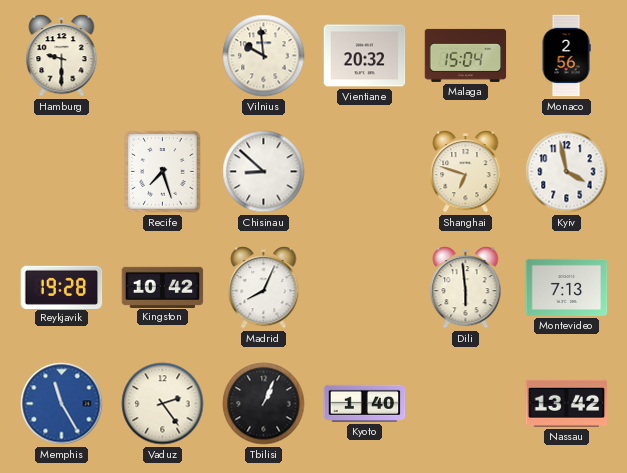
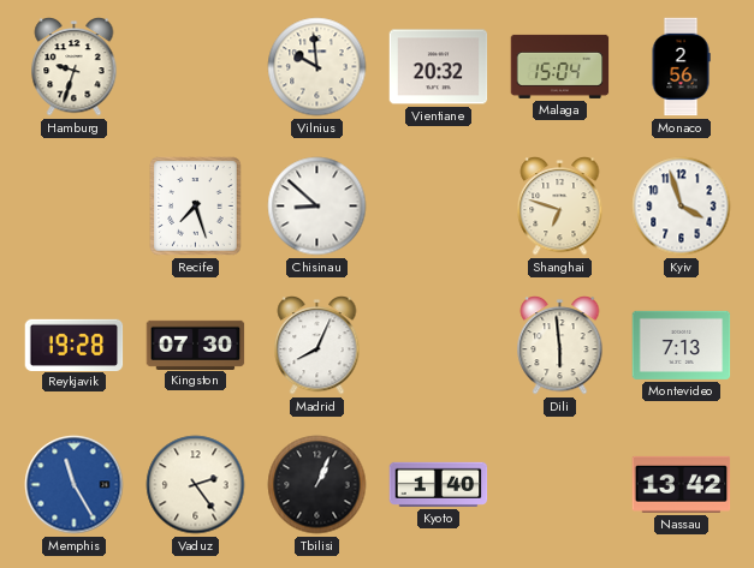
Hamburg: 9:30 -> 9:33 (75, 67)
Kyiv: 3:58 -> 3:57 (682, 207)
Kingston: 10:42 -> 07:30 (196, 345)
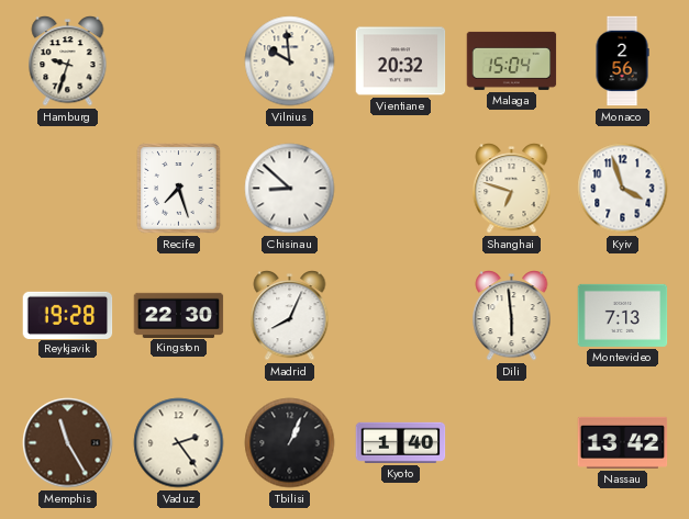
Kingston: 07:30 -> 22:30 (179, 315)
Memphis dial: blue -> brown (68, 443)
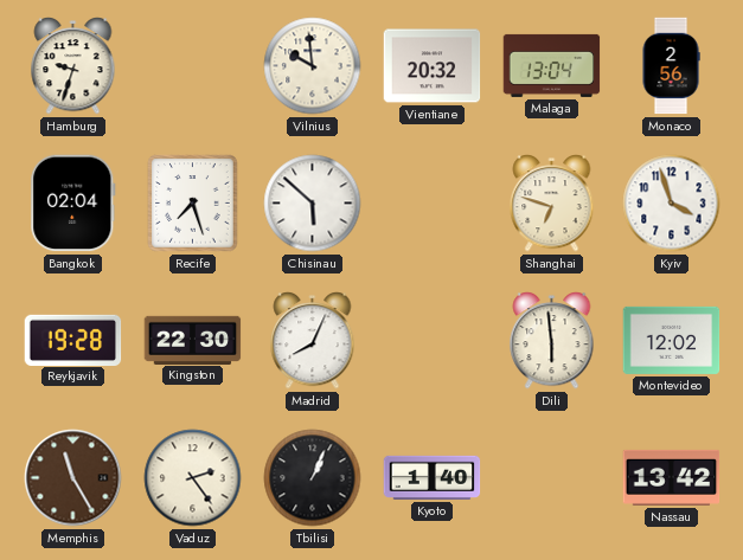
Malaga: 15:04 -> 13:04 (552, 65)
Bangkok: none -> 02:04 (73, 204)
Chisinau: 8:52 -> 5:52 (313, 204)
Montevideo: 7:13 -> 12:02 (672, 340)
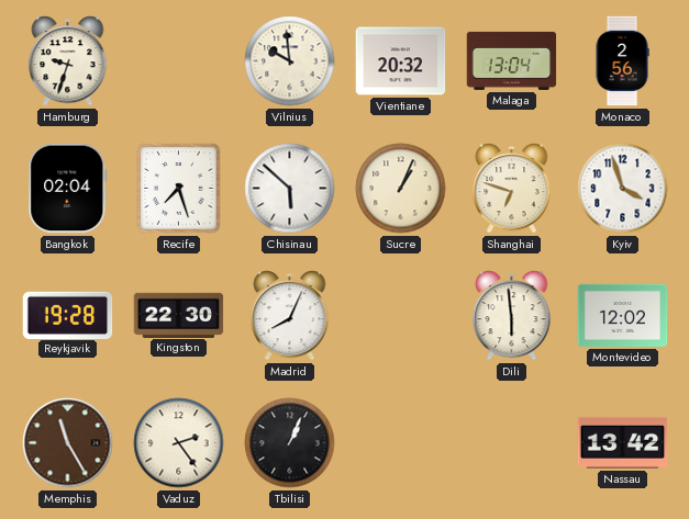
Sucre: none -> 1:04 (401, 189)
Kyoto: 1:40 -> none (433, 477)
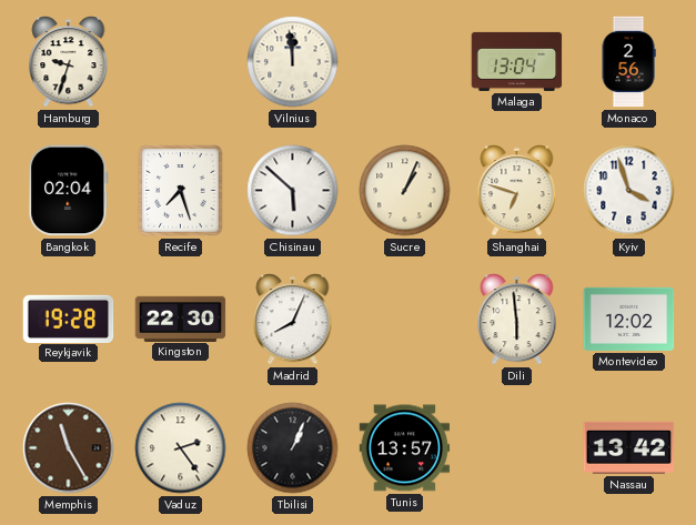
Vilnius: 9:59 -> 11:59 (293, 62)
Vientiane: 20:32 -> none (401, 61)
Tunis: none -> 13:57 (405, 448)
